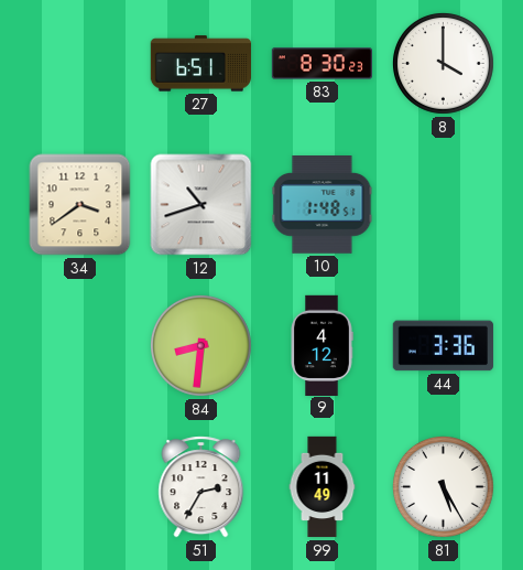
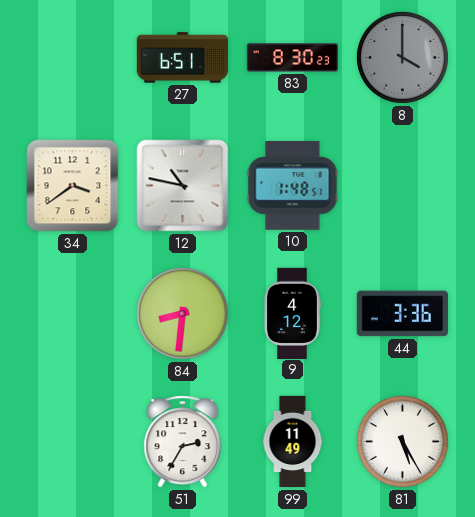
8 dial: white -> grey (402, 57)
12: 10:42 -> 10:47 (183, 186)
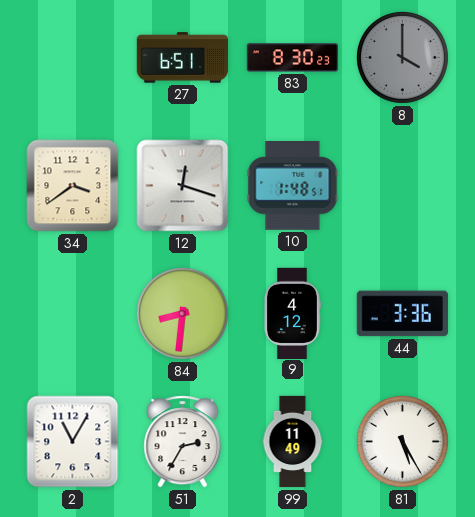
12: 10:47 -> 12:18 (183, 186)
2: none -> 11:05 (73, 442)
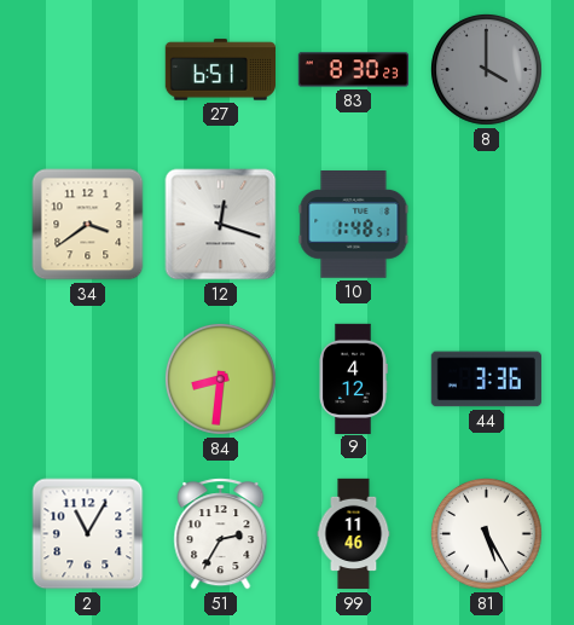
99: 11:49 -> 11:46 (354, 534)
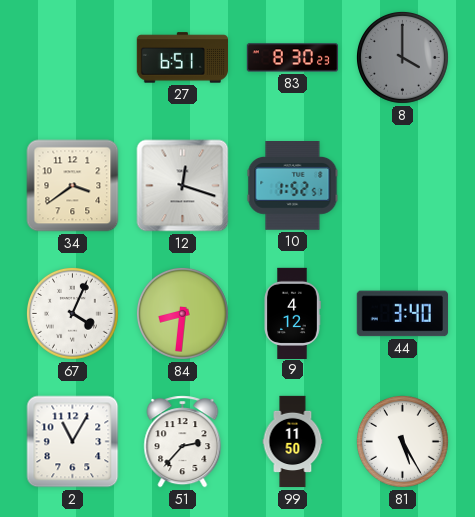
10: 1:48 -> 1:52 (293, 186)
67: none -> 4:04 (72, 313)
44: 3:36 -> 3:40 (402, 314)
51: 2:35 -> 2:37 (183, 442)
99: 11:46 -> 11:50 (293, 442)
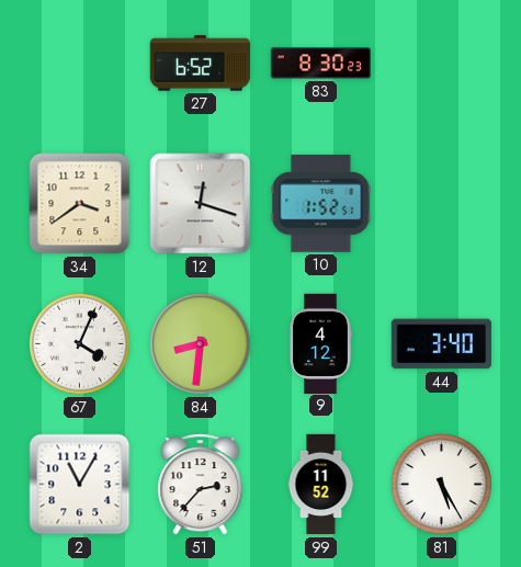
27: 6:51 -> 6:52 (200, 64)
8: 4:00 -> none (402, 57)
99: 11:50 -> 11:52 (321, 485)
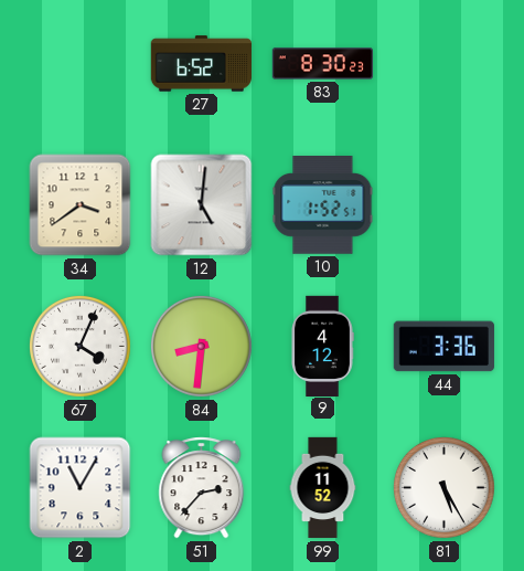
12: 12:18 -> 5:01 (202, 205)
44: 3:40 -> 3:36 (443, 347)
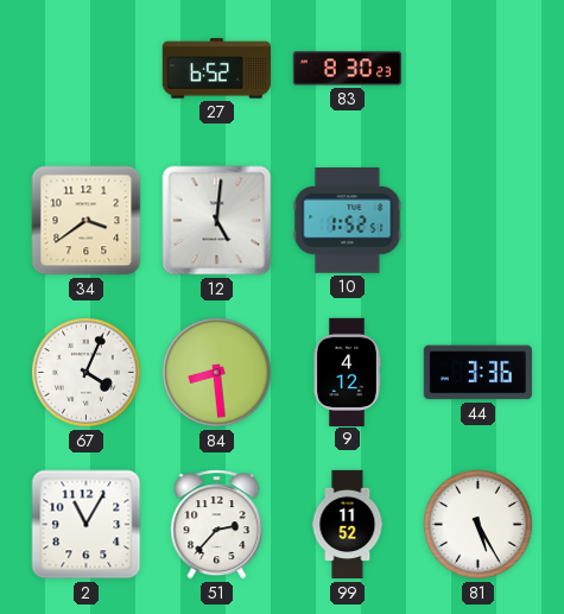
84: 8:31 -> 8:29 (216, 372)
